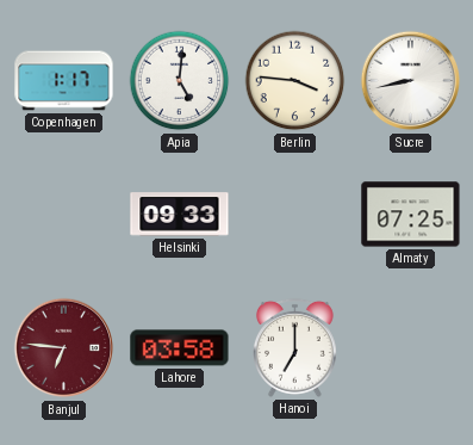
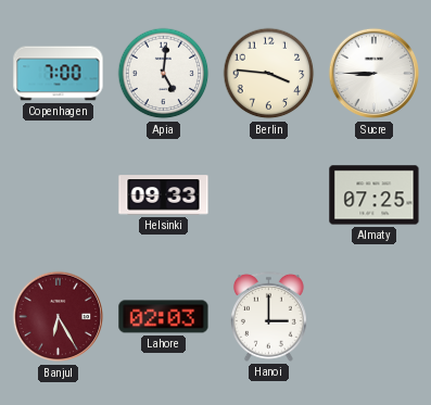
Copenhagen: 1:17 -> 7:00 (59, 74)
Sucre: 8:43 -> 8:45 (375, 74)
Banjul: 6:46 -> 6:25 (59, 317)
Lahore: 03:58 -> 02:03 (164, 317)
Hanoi: 7:00 -> 3:00 (268, 316)
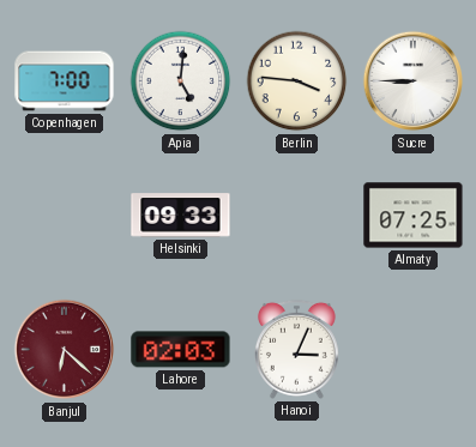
Banjul: 6:25 -> 6:22 (65, 350)
Hanoi: 3:00 -> 3:04 (296, 349)
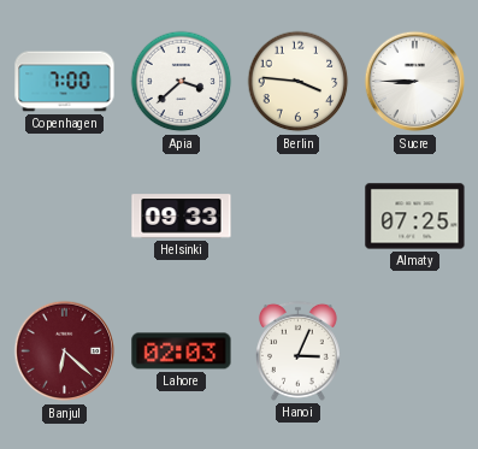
Apia: 5:01 -> 3:38 (182, 82)
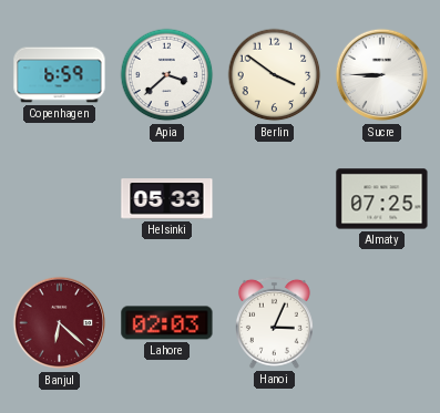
Copenhagen: 7:00 -> 6:59 (60, 75)
Berlin: 3:46 -> 3:51 (275, 75)
Helsinki: 09:33 -> 05:33 (167, 199)
